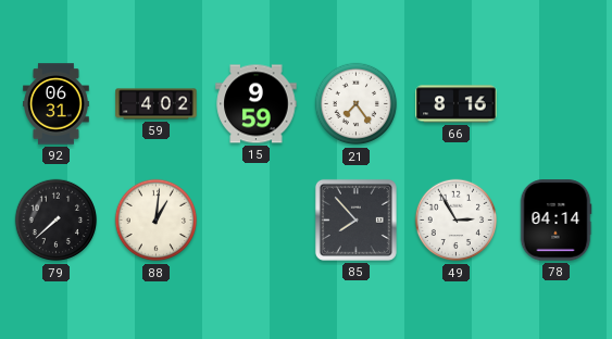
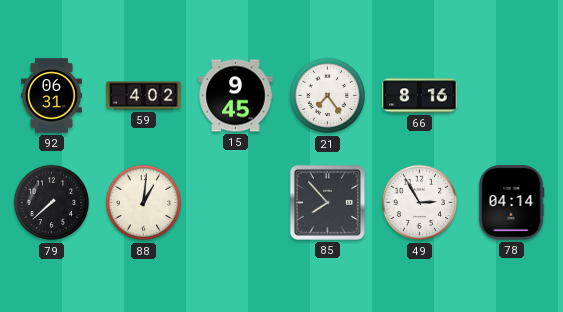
15: 9:59 -> 9:45 (236, 96)
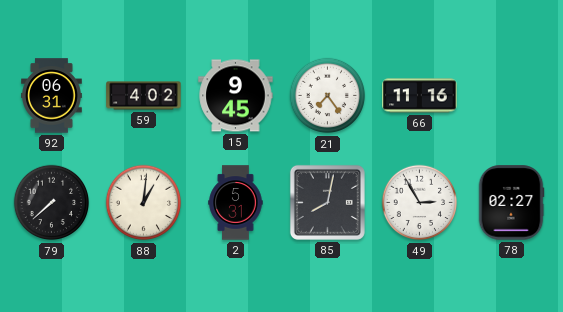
66: 8:16 -> 11:16 (420, 96)
2: none -> 5:31 (236, 203)
85: 7:53 -> 8:02 (327, 202)
78: 04:14 -> 02:27 (511, 203)
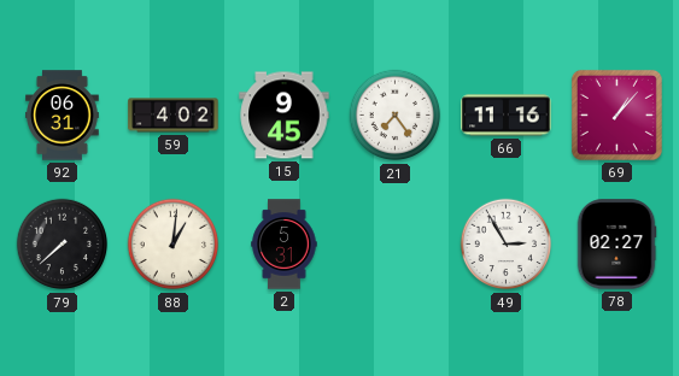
69: none -> 1:07 (616, 114)
85: 8:02 -> none (327, 202)
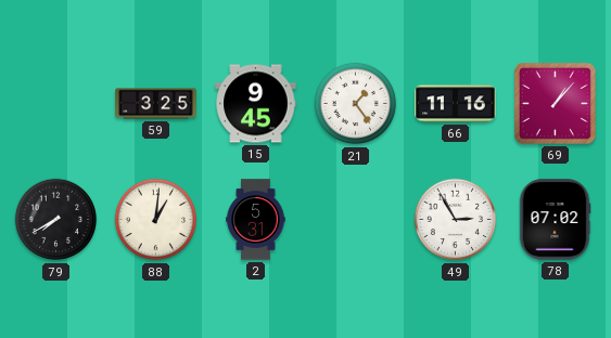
92: 06:31 -> none (63, 116)
59: 4:02 -> 3:25 (156, 104)
21: 7:24 -> 1:24 (356, 104)
79: 7:38 -> 7:40 (56, 220)
78: 02:27 -> 07:02 (555, 220)
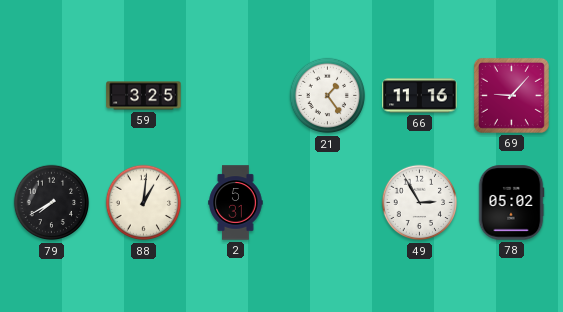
15: 9:45 -> none (256, 104)
69: 1:07 -> 9:07 (511, 95)
78: 07:02 -> 05:02 (511, 203)
